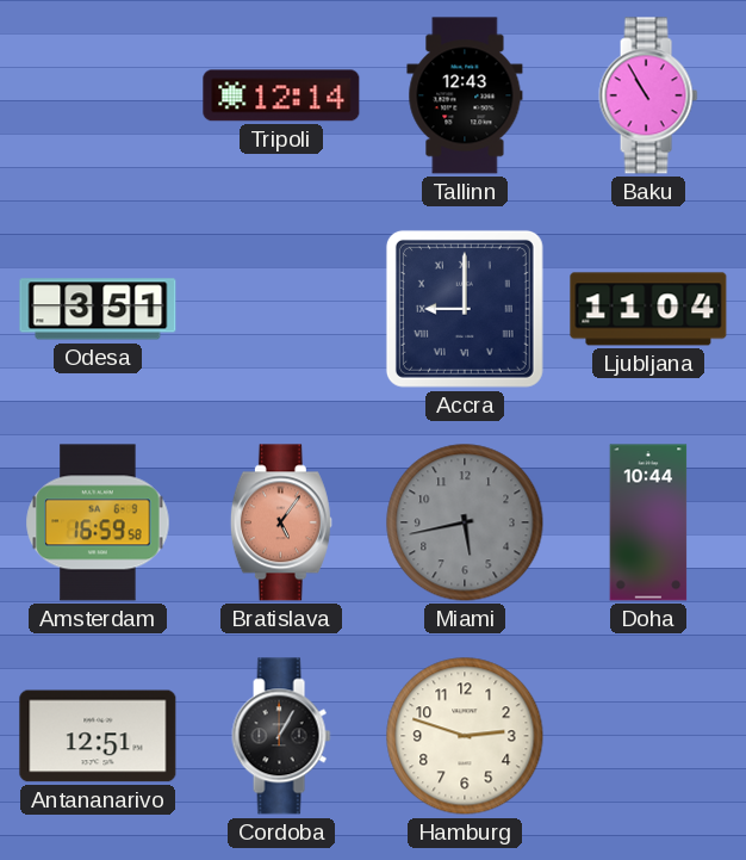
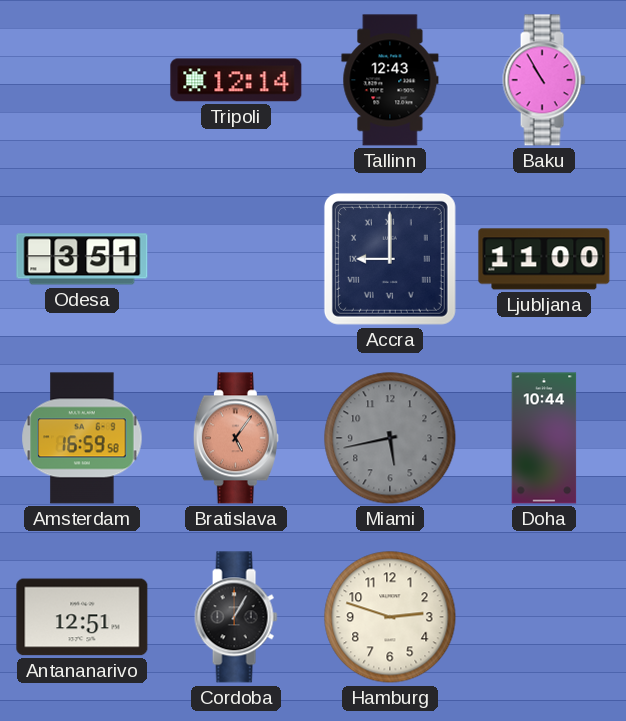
Ljubljana: 11:04 -> 11:00 (544, 259)
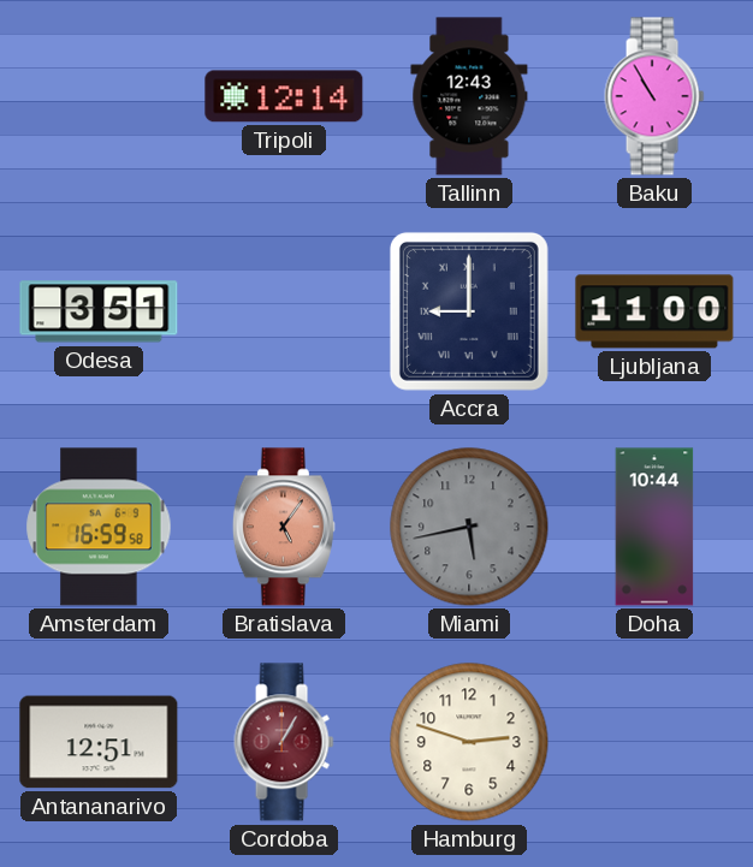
Cordoba dial: black -> burgundy (284, 742)
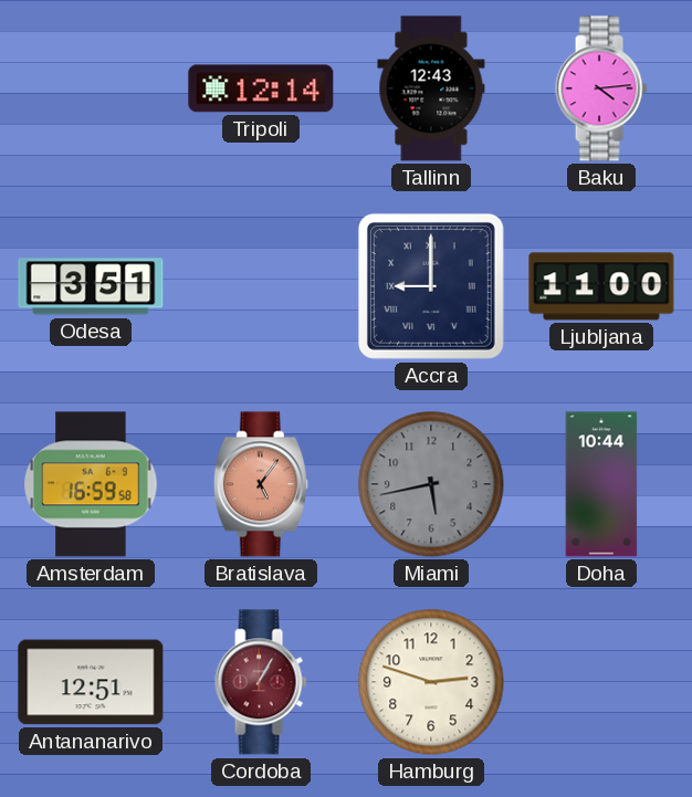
Baku: 10:55 -> 4:14 (601, 88)
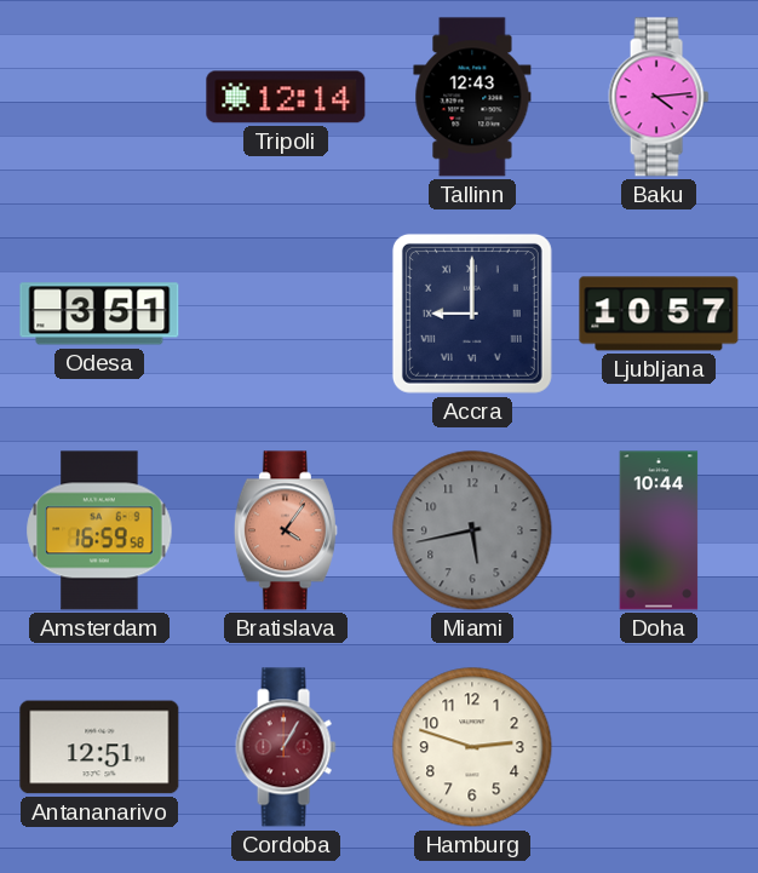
Ljubljana: 11:00 -> 10:57 (659, 314)
Bratislava: 5:06 -> 4:06 (286, 530)
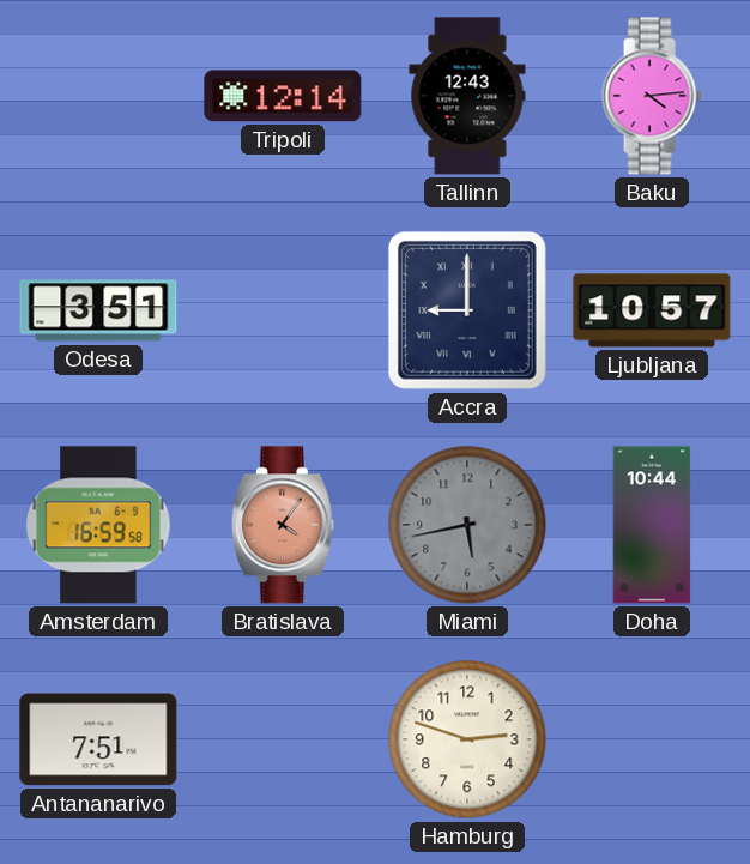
Antananarivo: 12:51 -> 7:51 (98, 739)
Cordoba: 1:05 -> none (286, 747)
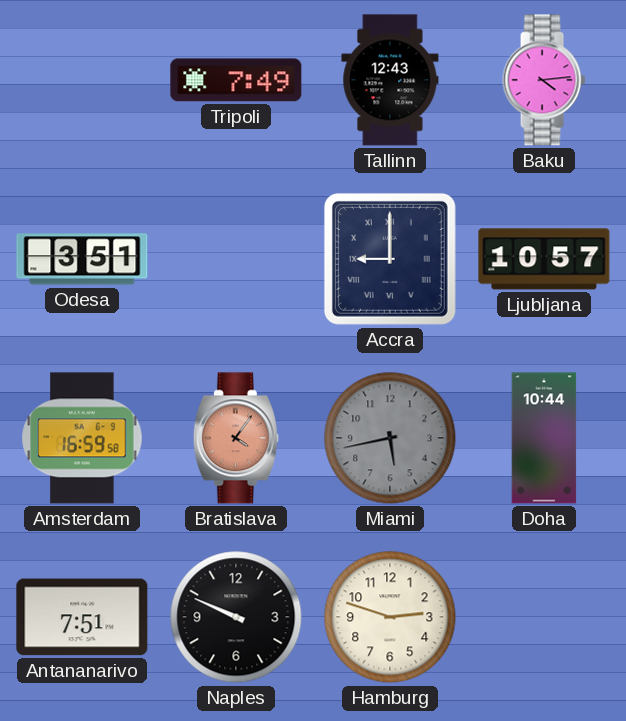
Tripoli: 12:14 -> 7:49 (236, 80)
Naples: none -> 9:49 (236, 617)
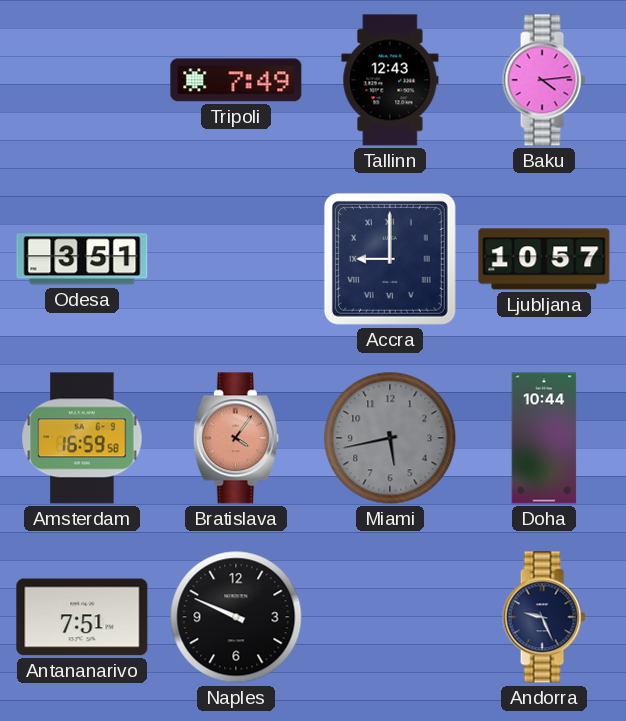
Hamburg: 2:48 -> none (390, 617)
Andorra: none -> 9:26 (544, 617)
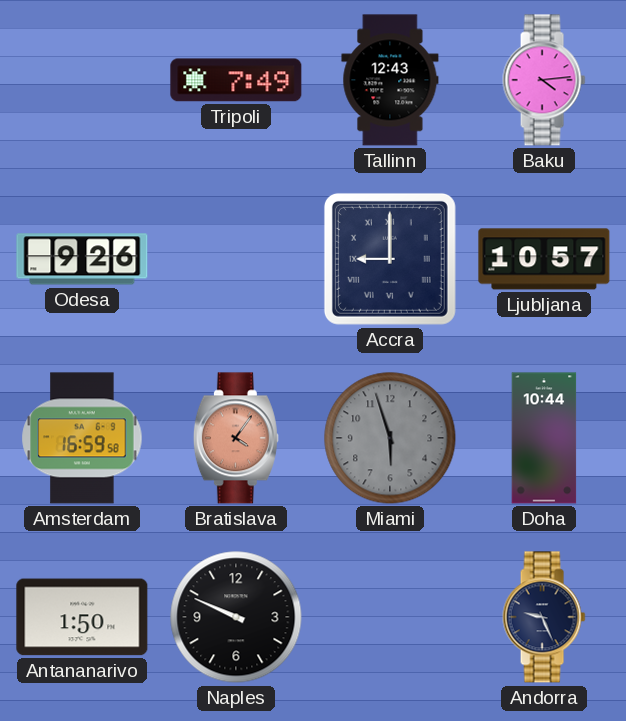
Odesa: 3:51 -> 9:26 (82, 259)
Miami: 5:43 -> 5:57 (390, 438)
Antananarivo: 7:51 -> 1:50 (82, 617)
